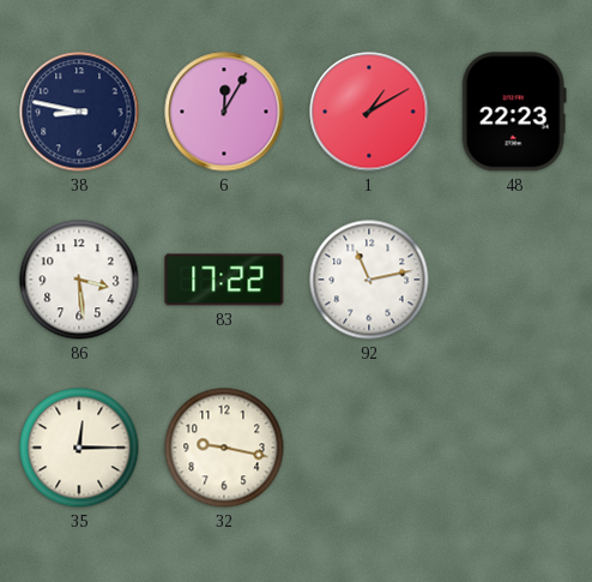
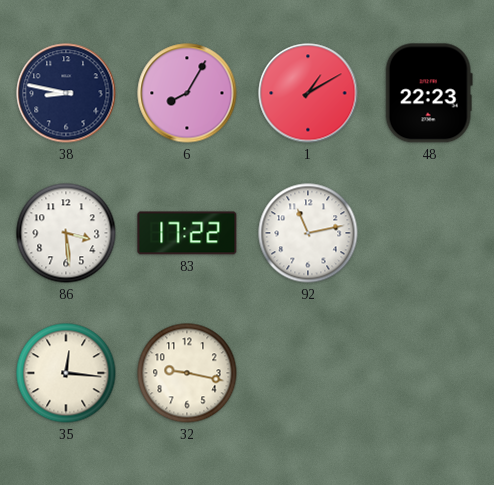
6: 12:05 -> 8:05 (187, 93)
35: 12:15 -> 12:16 (66, 373)
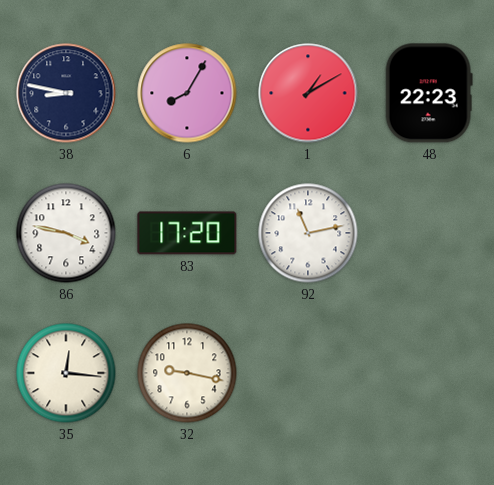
86: 3:29 -> 3:47 (66, 233)
83: 17:22 -> 17:20 (187, 233)
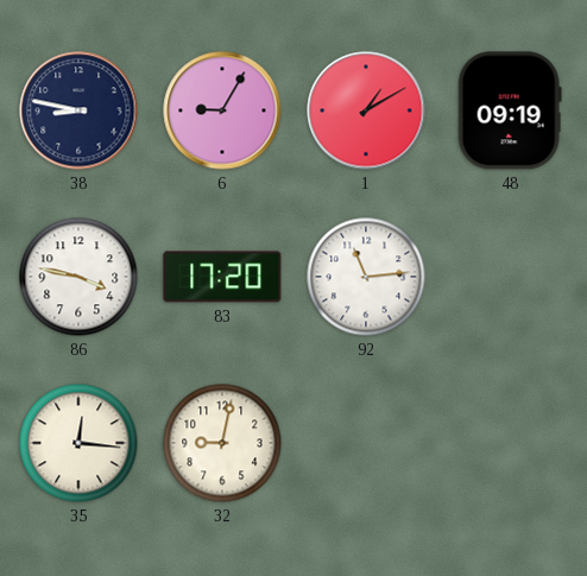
6: 8:05 -> 9:05 (222, 110)
48: 22:23 -> 09:19 (510, 110)
92: 11:13 -> 11:14 (366, 277)
32: 9:17 -> 9:02 (222, 443)
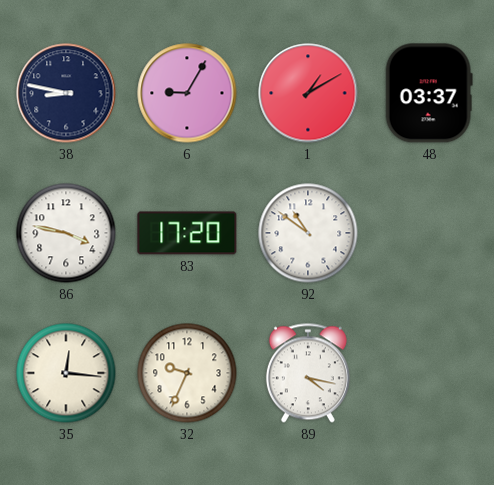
48: 09:19 -> 03:37 (429, 93)
92: 11:14 -> 10:51 (308, 233)
32: 9:02 -> 9:34 (187, 373)
89: none -> 4:17 (308, 373)
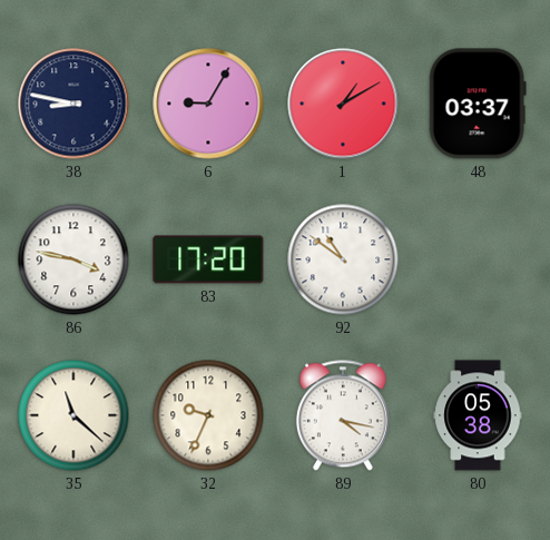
35: 12:16 -> 11:22 (73, 415)
80: none -> 05:38 (478, 415)
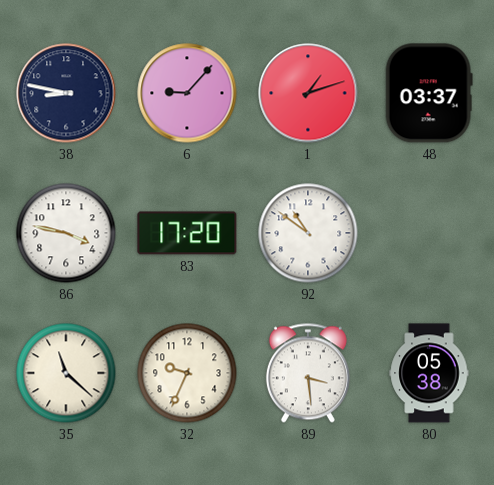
6: 9:05 -> 9:07 (187, 93)
1: 1:10 -> 1:12 (308, 93)
89: 4:17 -> 3:29 (308, 373)
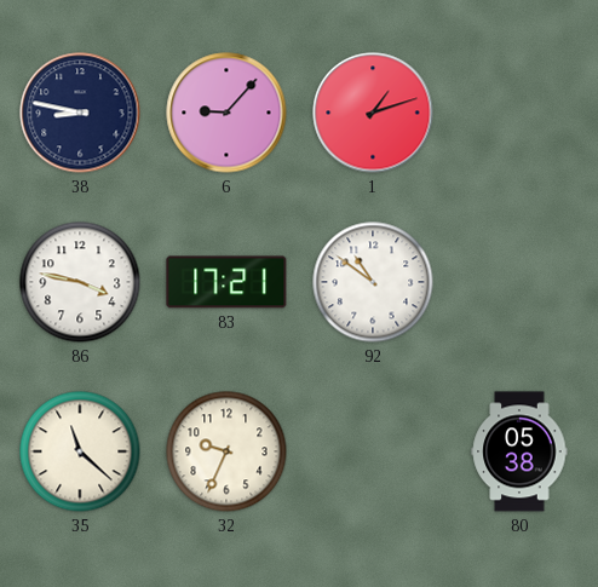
48: 03:37 -> none (429, 93)
83: 17:20 -> 17:21 (226, 282)
89: 3:29 -> none (308, 373)
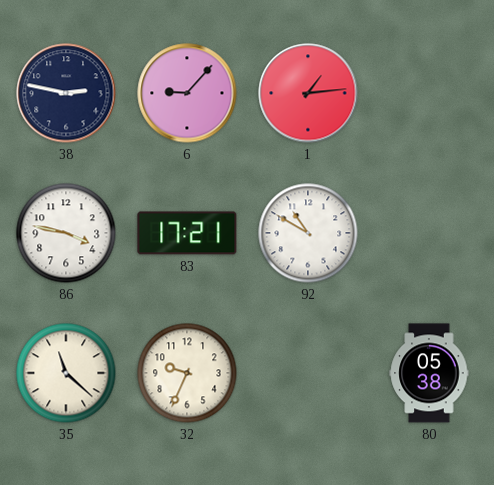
38: 8:47 -> 2:47 (66, 93)
1: 1:12 -> 1:14 (308, 93)
92: 10:51 -> 10:50 (308, 233)
